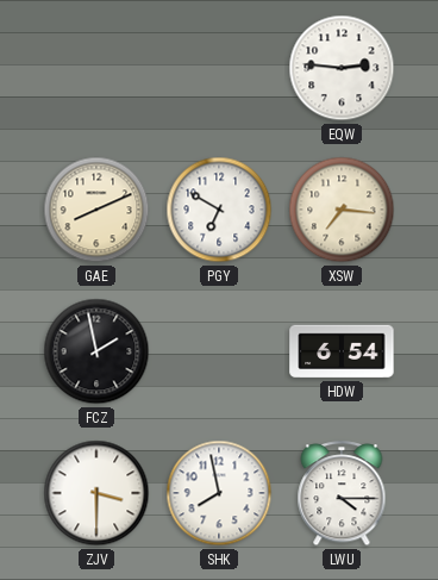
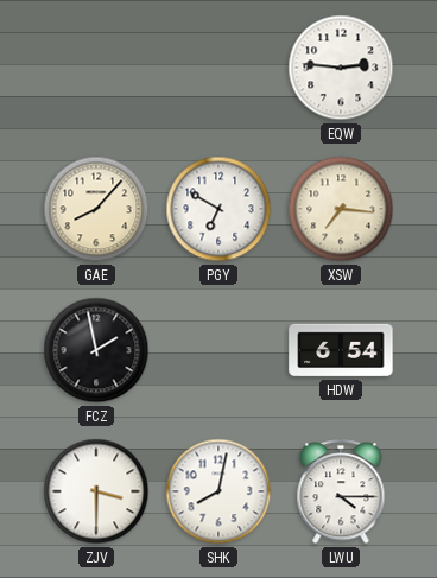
GAE: 8:11 -> 8:07 (96, 209)
SHK: 7:58 -> 8:02 (218, 491)
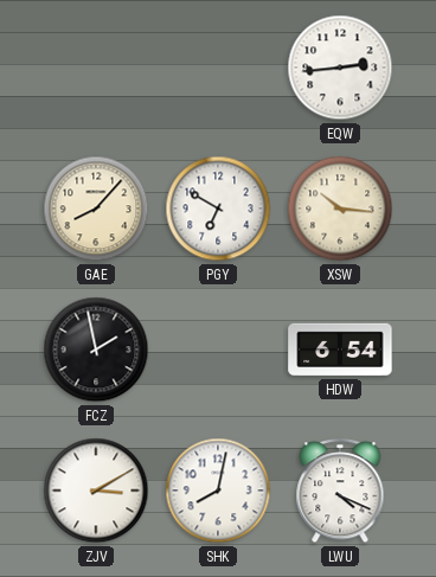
EQW: 2:46 -> 2:44 (340, 68)
XSW: 7:16 -> 10:16 (340, 209)
ZJV: 3:30 -> 3:10 (96, 491)
LWU: 4:15 -> 4:19 (340, 492)
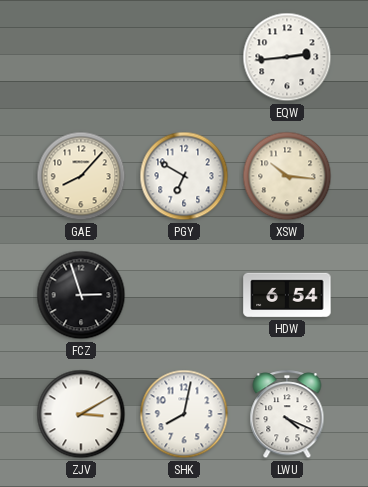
FCZ: 1:58 -> 2:57 (81, 295)
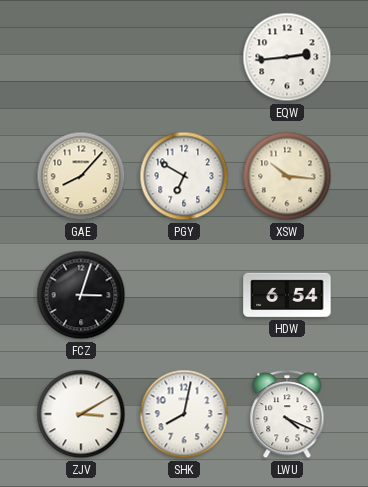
FCZ: 2:57 -> 3:03 (81, 295)
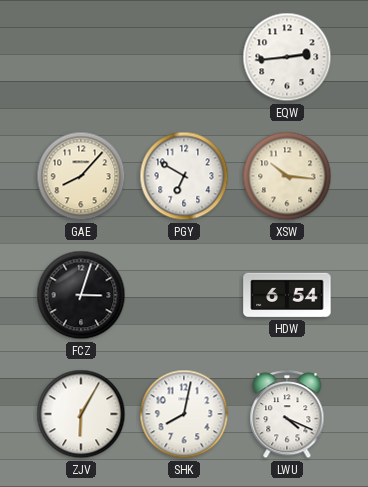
ZJV: 3:10 -> 6:05 (81, 414)
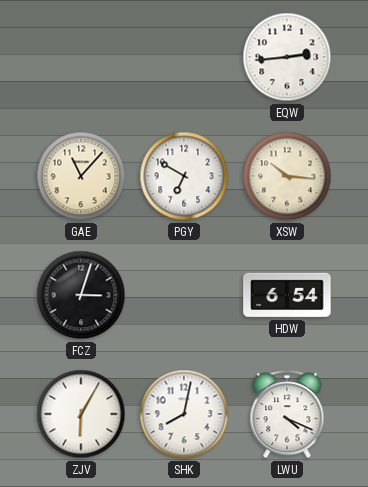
GAE: 8:07 -> 11:07 (81, 176)
